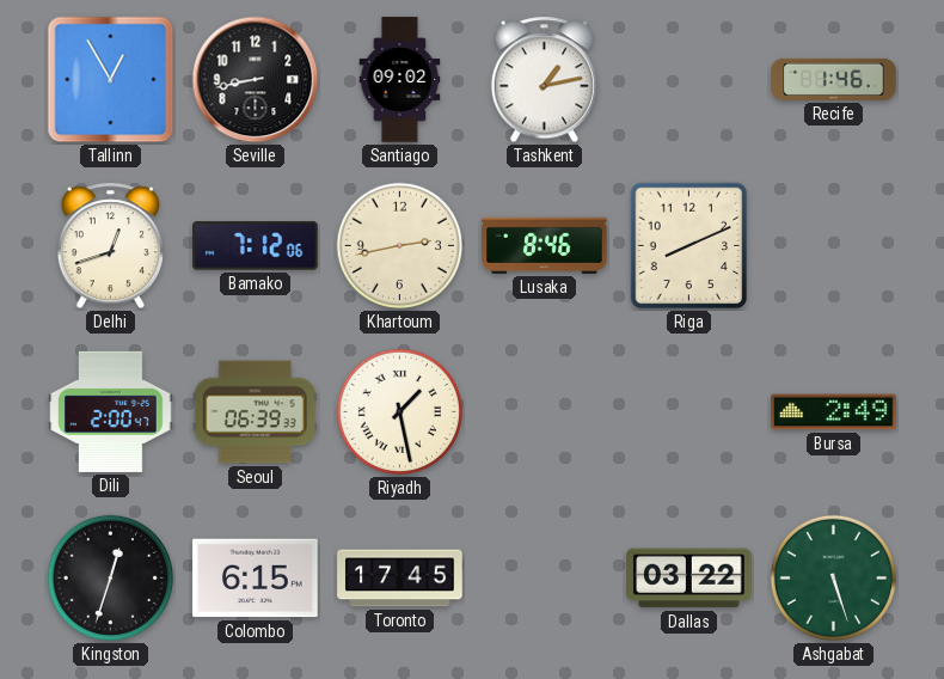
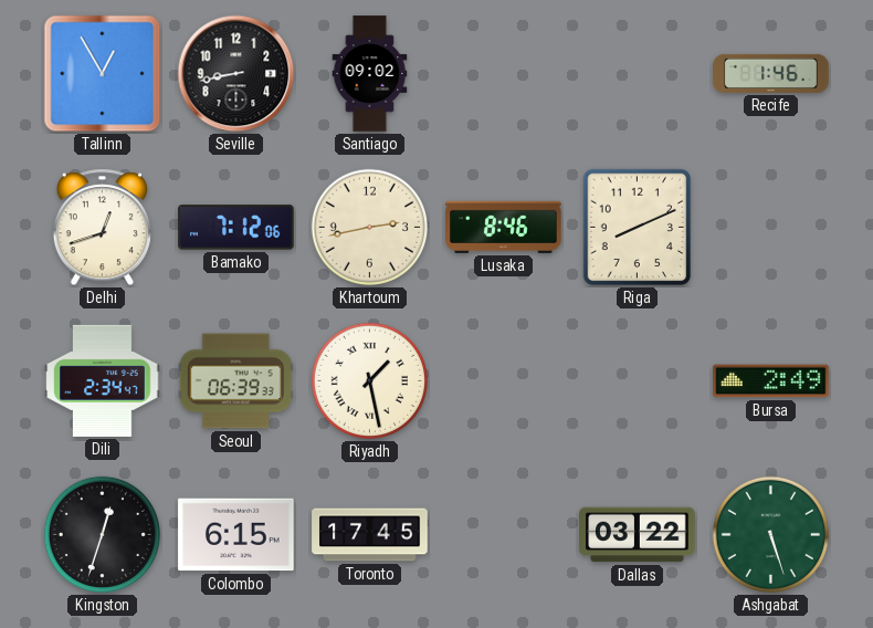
Tashkent: 1:13 -> none (544, 80)
Dili: 2:00 -> 2:34 (103, 380)
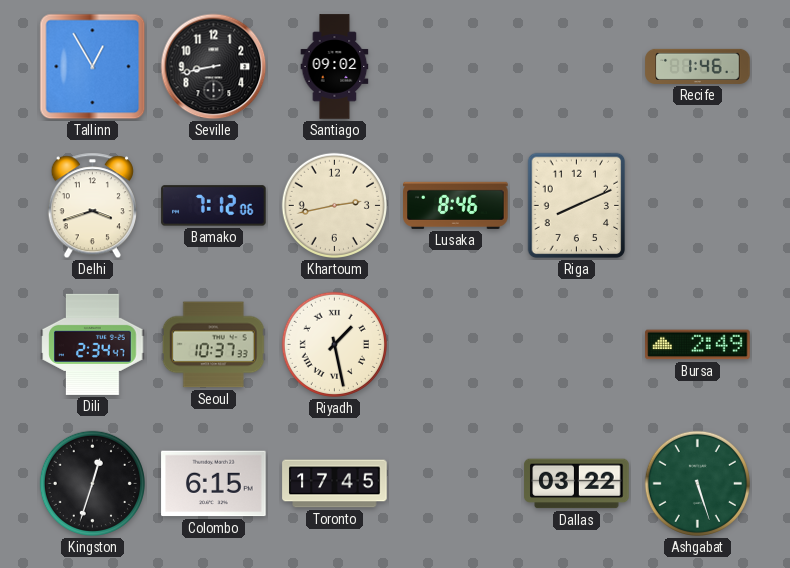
Delhi: 12:42 -> 3:42 (92, 206)
Seoul: 06:39 -> 10:37 (213, 345)
